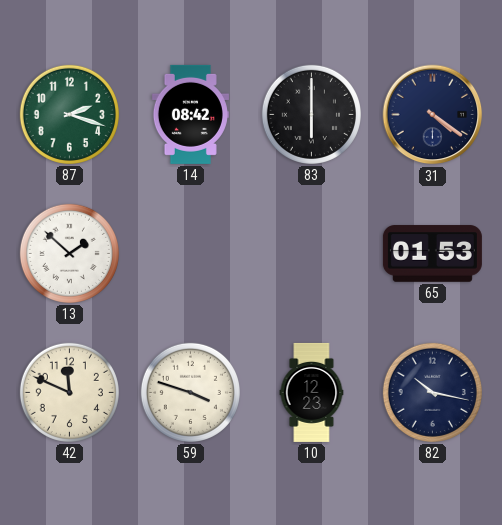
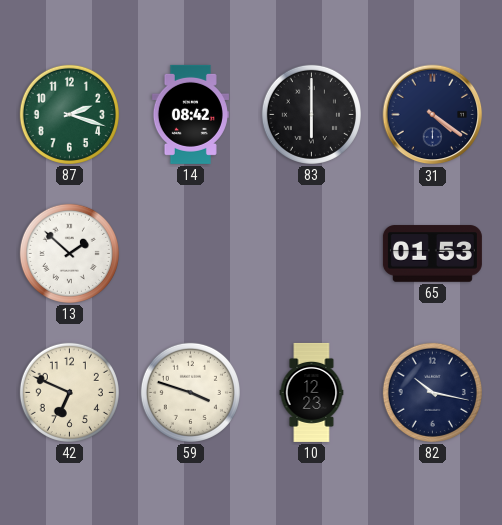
42: 11:49 -> 6:49 (69, 392)
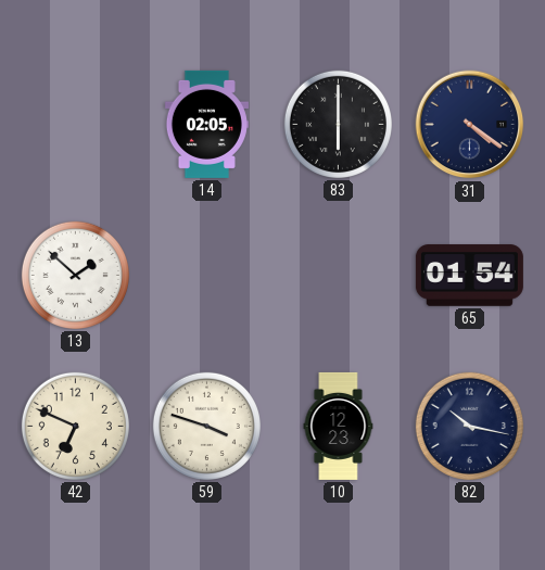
87: 2:18 -> none (69, 114)
14: 08:42 -> 02:05 (206, 124)
65: 01:53 -> 01:54 (469, 276)
